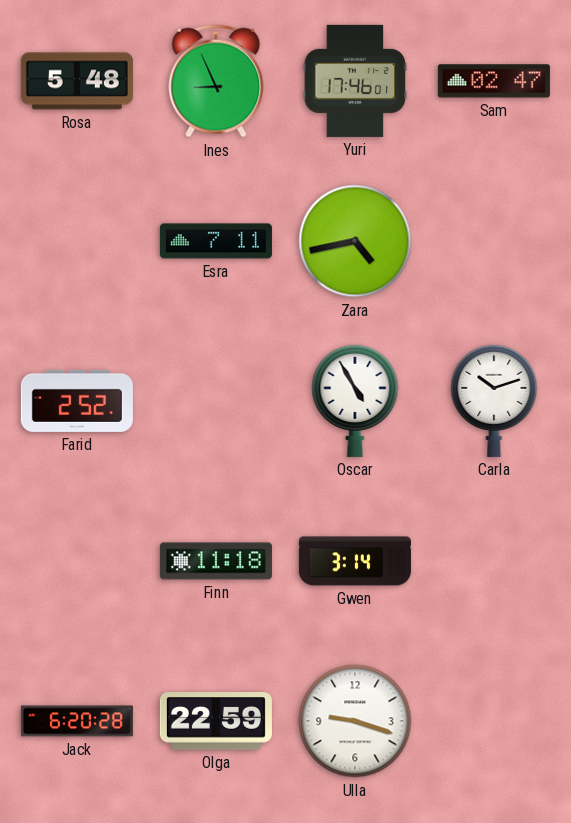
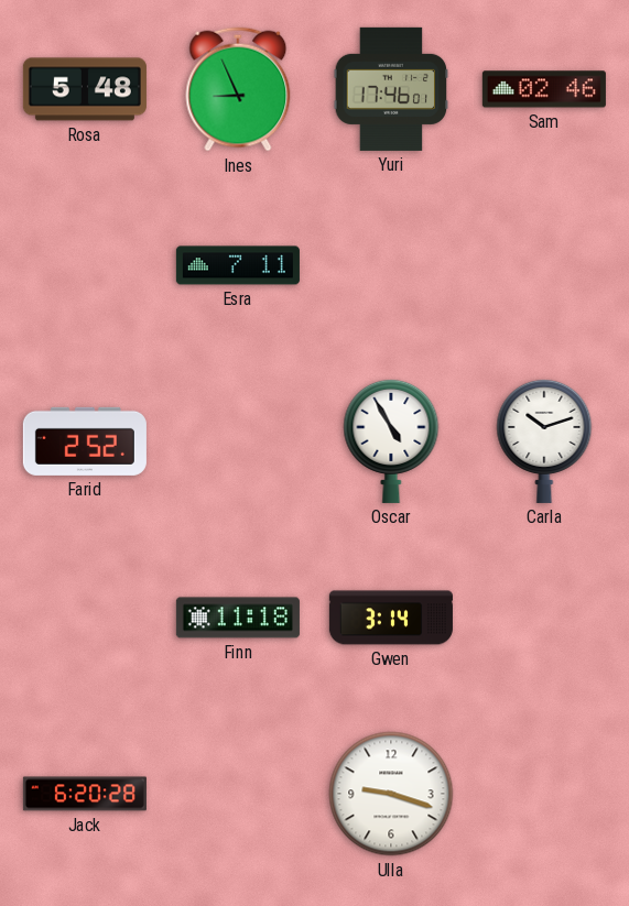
Sam: 02:47 -> 02:46 (544, 89)
Zara: 4:43 -> none (355, 241)
Olga: 22:59 -> none (216, 721)
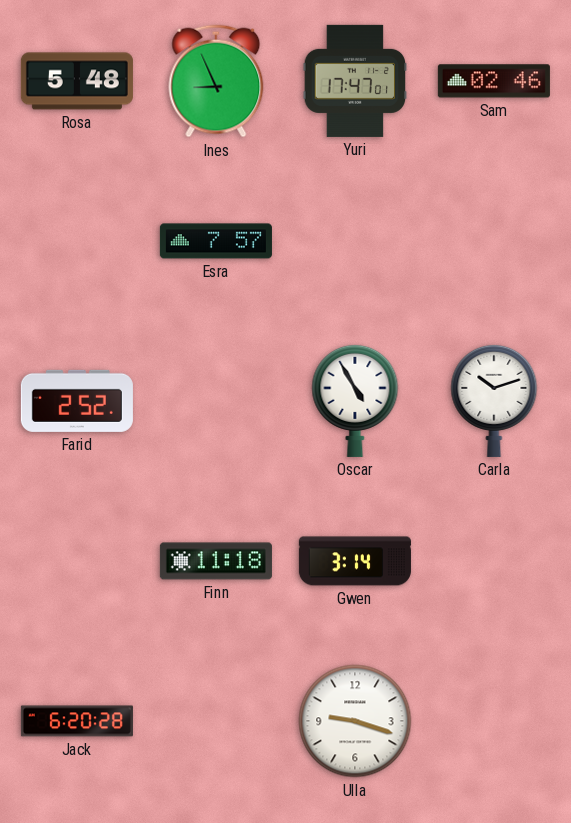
Yuri: 17:46 -> 17:47 (355, 81)
Esra: 7:11 -> 7:57 (216, 241)
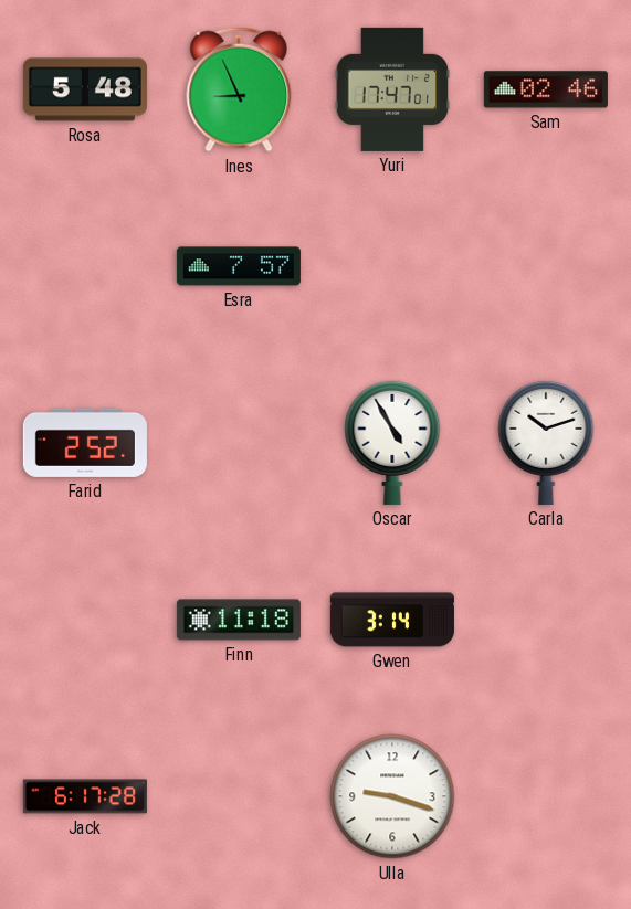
Jack: 6:20 -> 6:17 (85, 796)
